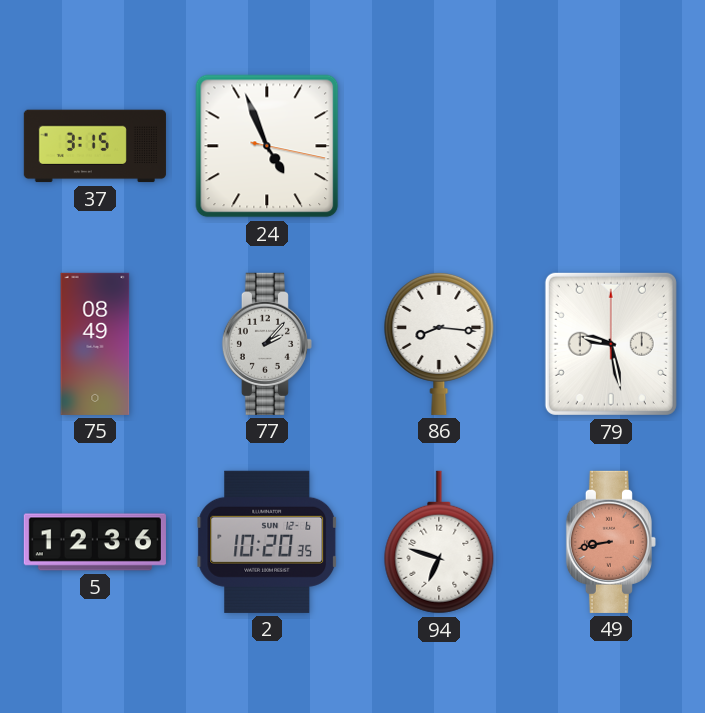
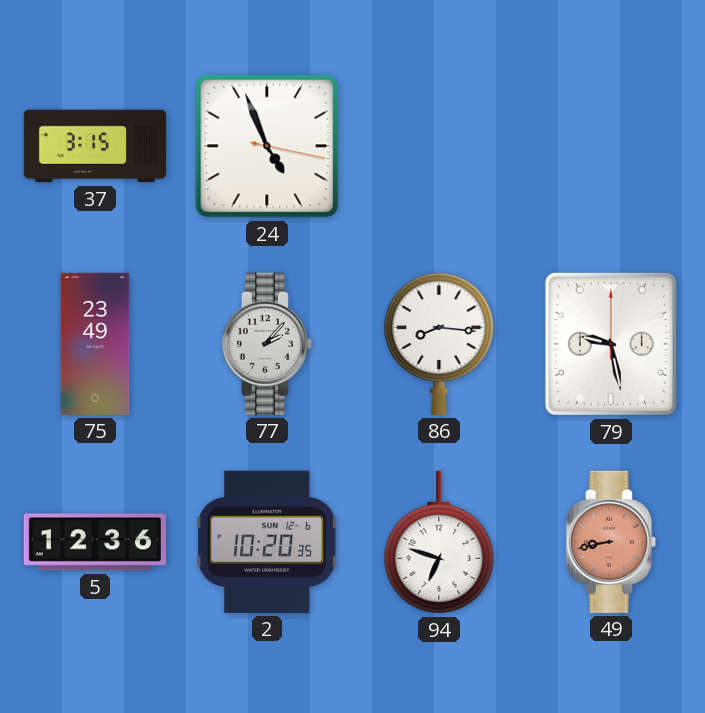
75: 08:49 -> 23:49 (95, 344)
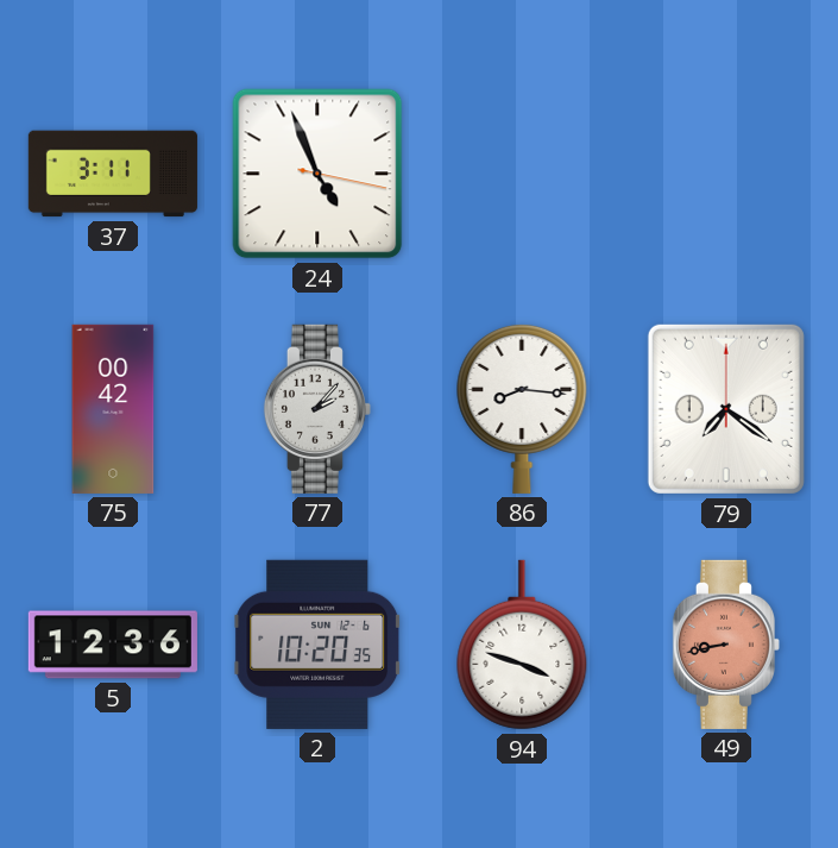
37: 3:15 -> 3:11 (113, 174)
75: 23:49 -> 00:42 (113, 409)
79: 9:28 -> 7:21 (726, 409)
94: 6:48 -> 3:48 (522, 645)
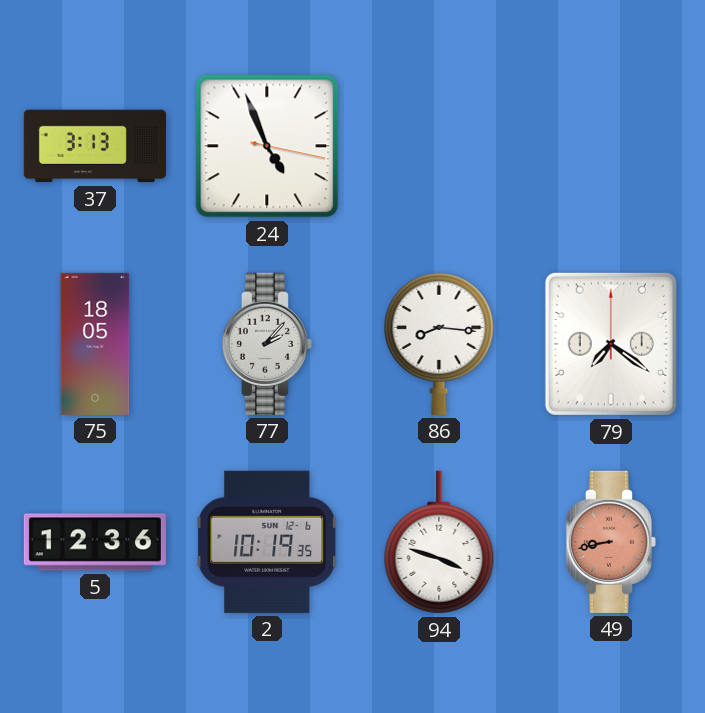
37: 3:11 -> 3:13 (95, 146)
75: 00:42 -> 18:05 (95, 344)
2: 10:20 -> 10:19 (267, 542)
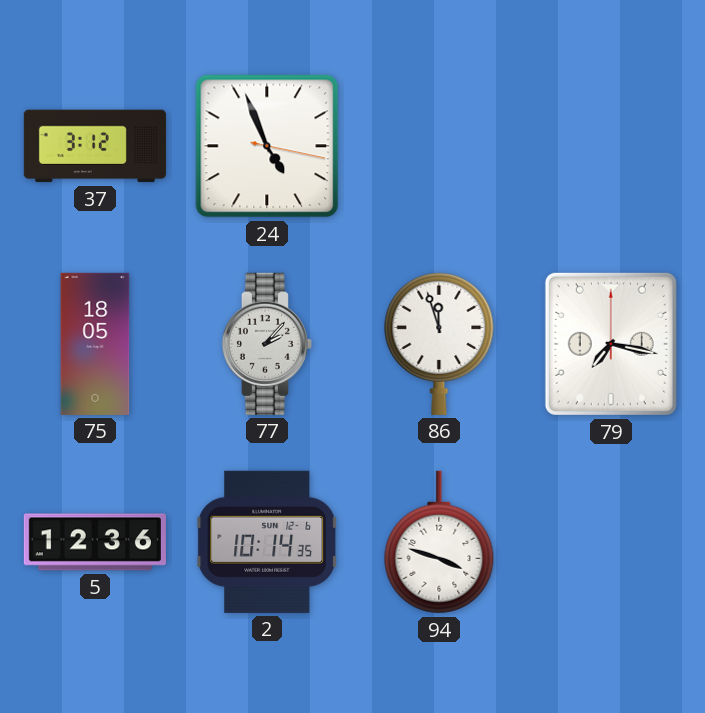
37: 3:13 -> 3:12 (95, 146)
86: 8:16 -> 11:57 (439, 343)
79: 7:21 -> 7:17 (611, 344)
2: 10:19 -> 10:14 (267, 542)
49: 8:43 -> none (611, 542)
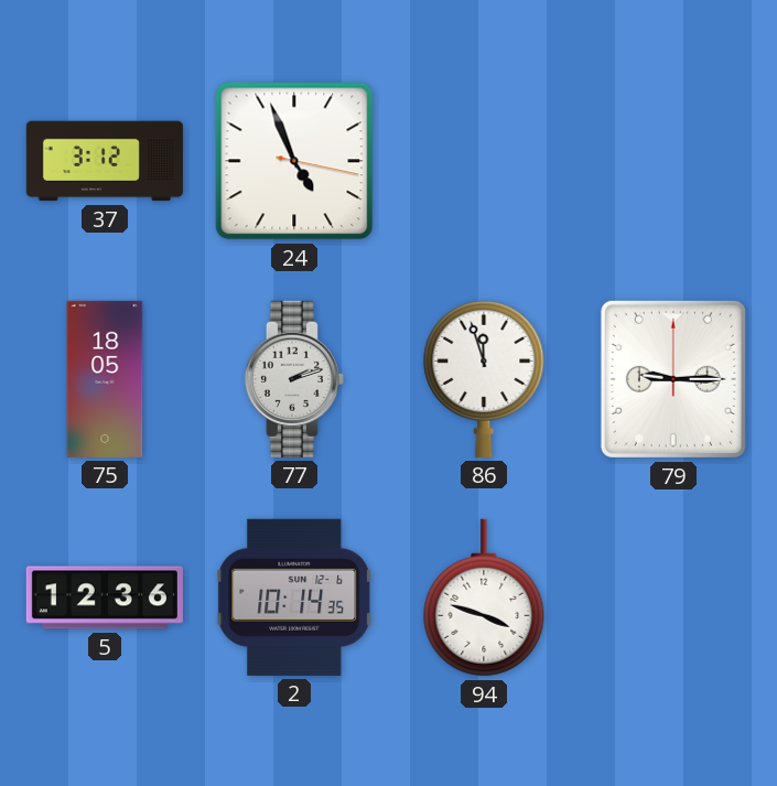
77: 2:07 -> 2:12 (294, 379)
79: 7:17 -> 9:15 (673, 379)
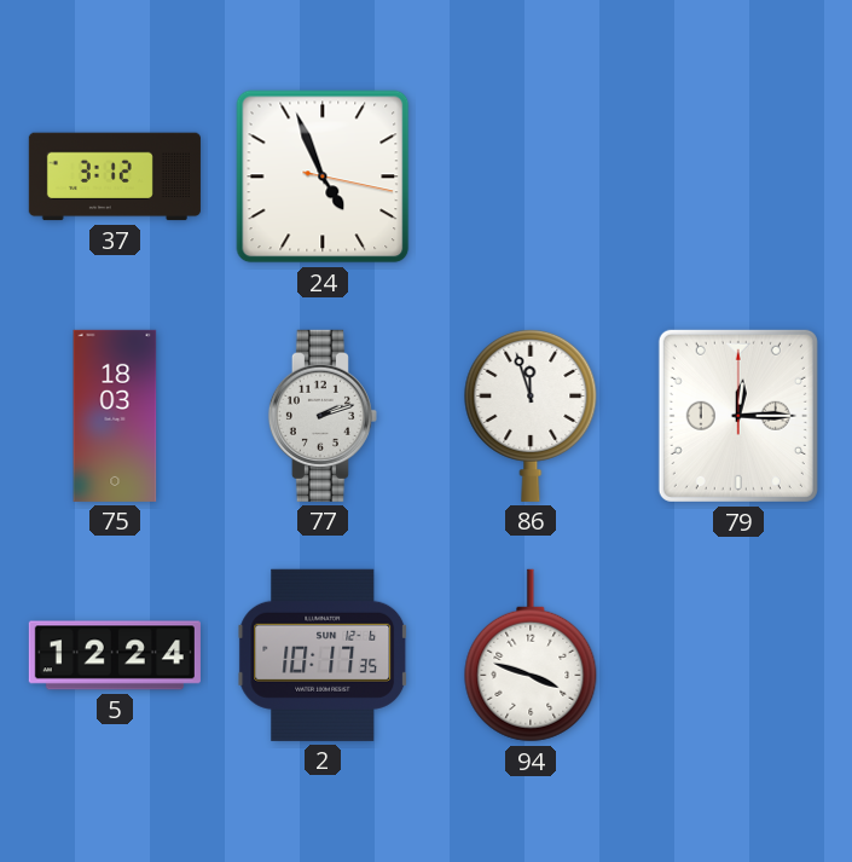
75: 18:05 -> 18:03 (115, 416)
79: 9:15 -> 12:15 (738, 416)
5: 12:36 -> 12:24 (115, 655)
2: 10:14 -> 10:17 (323, 655)
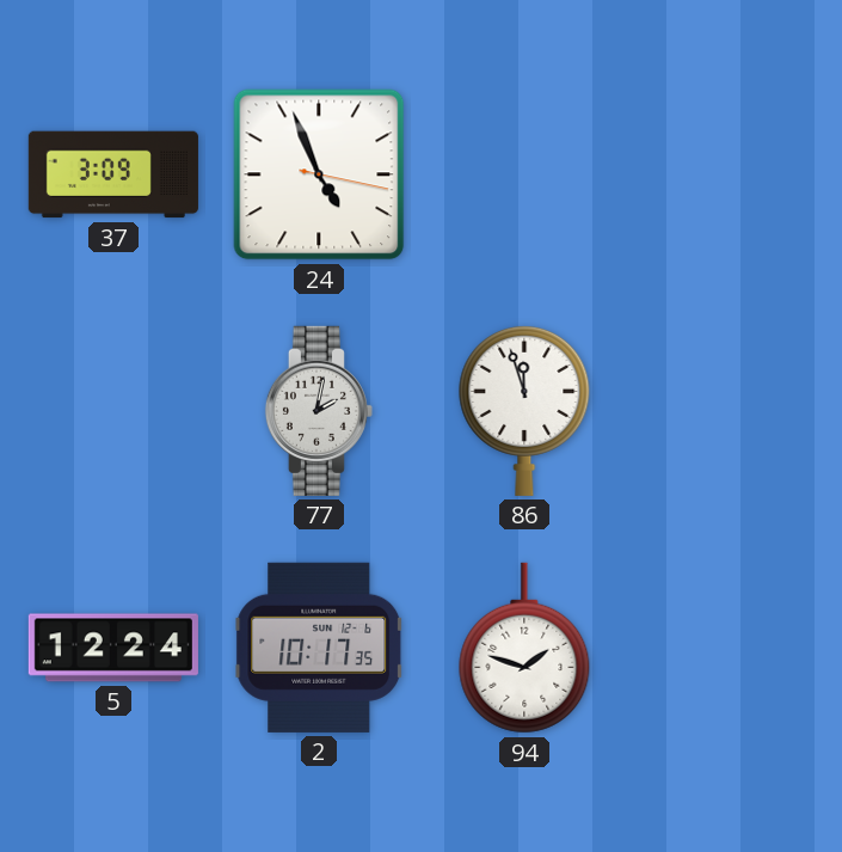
37: 3:12 -> 3:09 (113, 174)
75: 18:03 -> none (115, 416)
77: 2:12 -> 2:02 (319, 411)
79: 12:15 -> none (738, 416)
94: 3:48 -> 1:48 (524, 648)
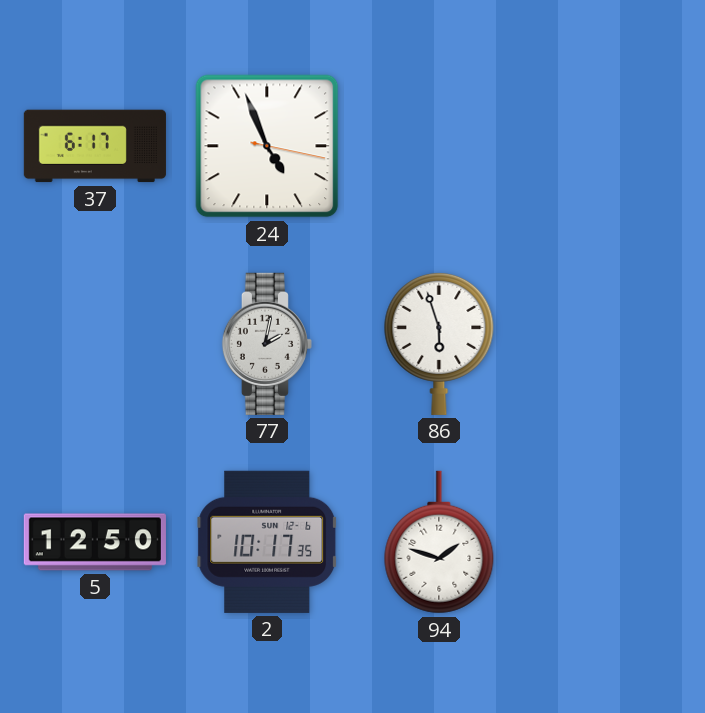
37: 3:09 -> 6:17 (95, 146)
86: 11:57 -> 5:57 (439, 343)
5: 12:24 -> 12:50 (95, 542)
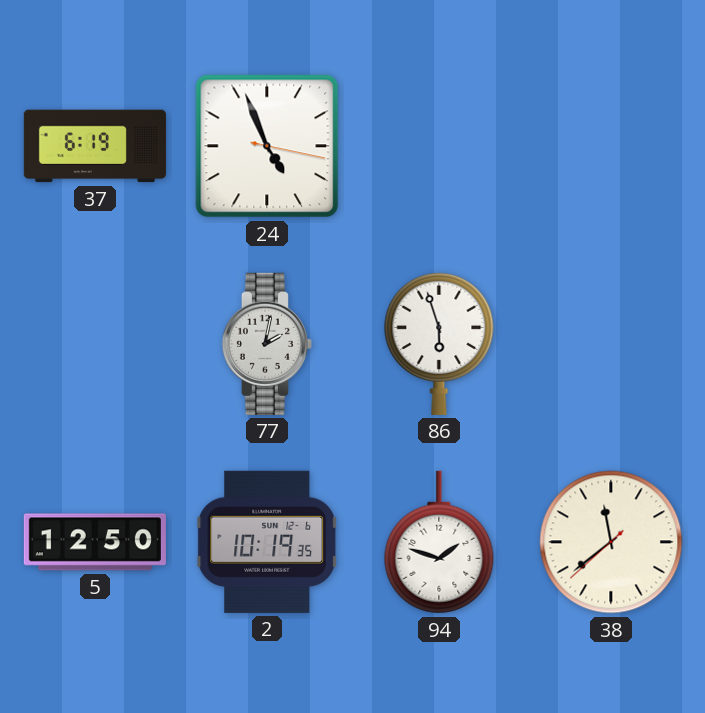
37: 6:17 -> 6:19 (95, 146)
2: 10:17 -> 10:19 (267, 542)
38: none -> 11:38 (611, 542)
